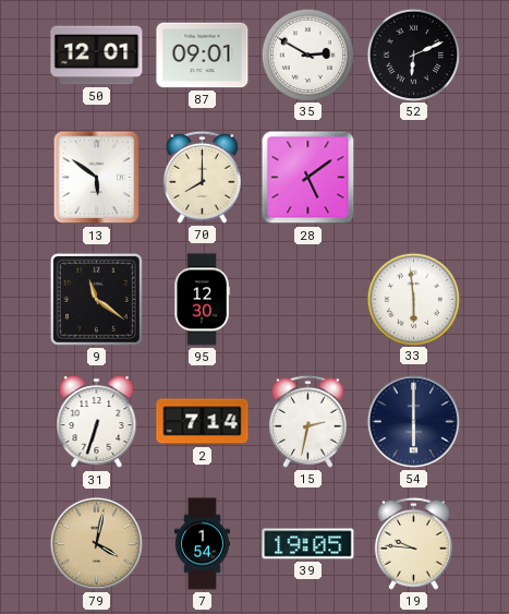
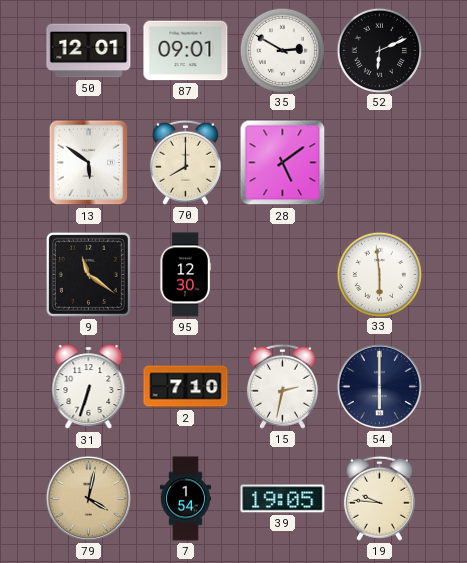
2: 7:14 -> 7:10 (186, 387)
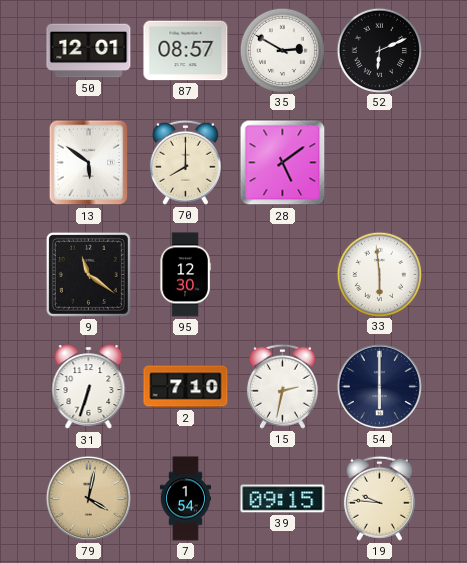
87: 09:01 -> 08:57 (186, 51)
39: 19:05 -> 09:15 (283, 499)
